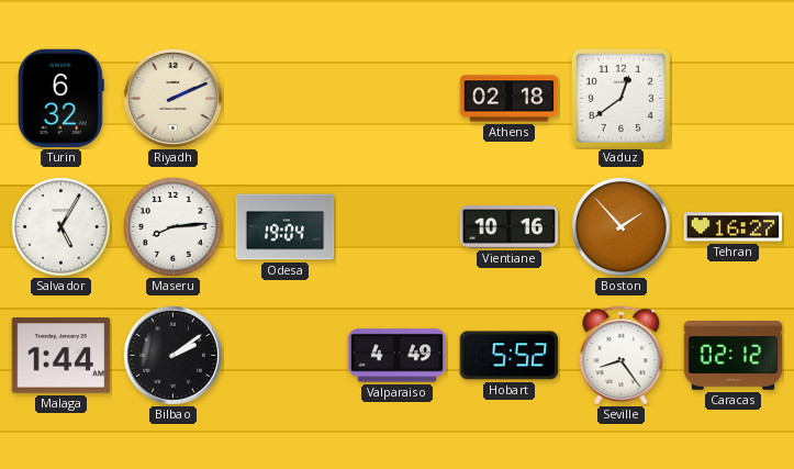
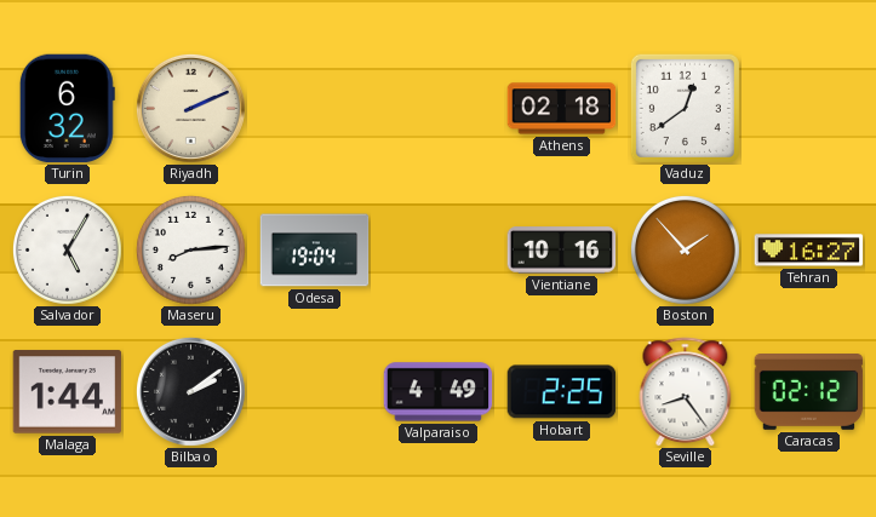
Hobart: 5:52 -> 2:25 (562, 392)
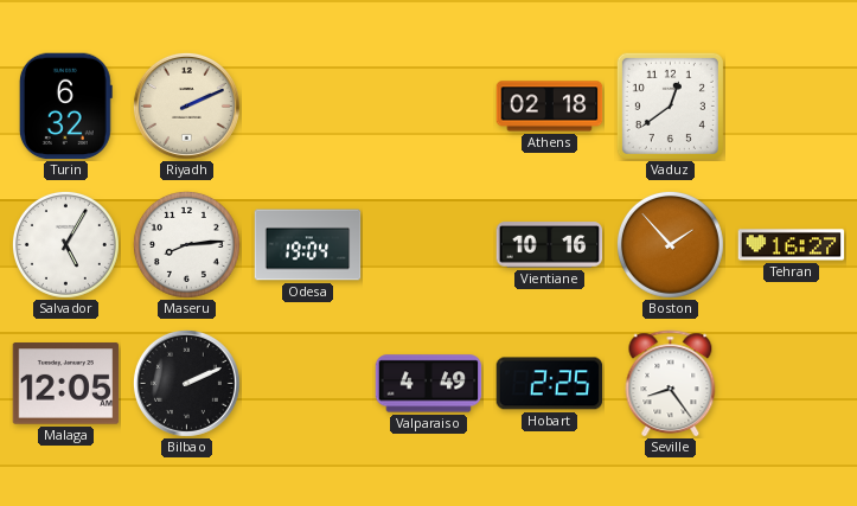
Malaga: 1:44 -> 12:05 (66, 384)
Bilbao: 2:09 -> 2:11 (186, 383)
Caracas: 02:12 -> none (809, 392)
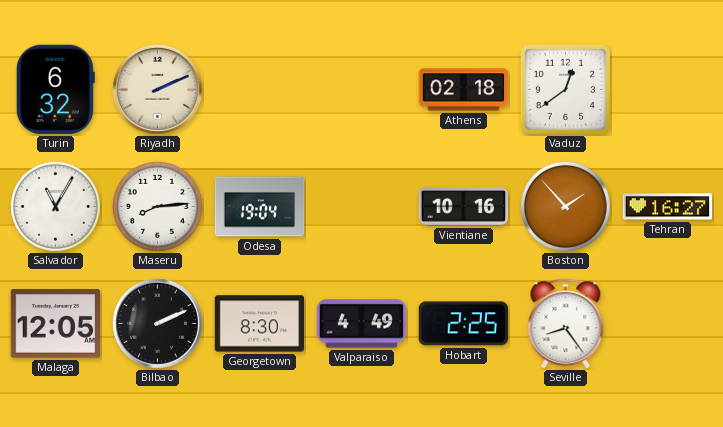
Salvador: 5:05 -> 11:05 (55, 206)
Georgetown: none -> 8:30 (260, 324)
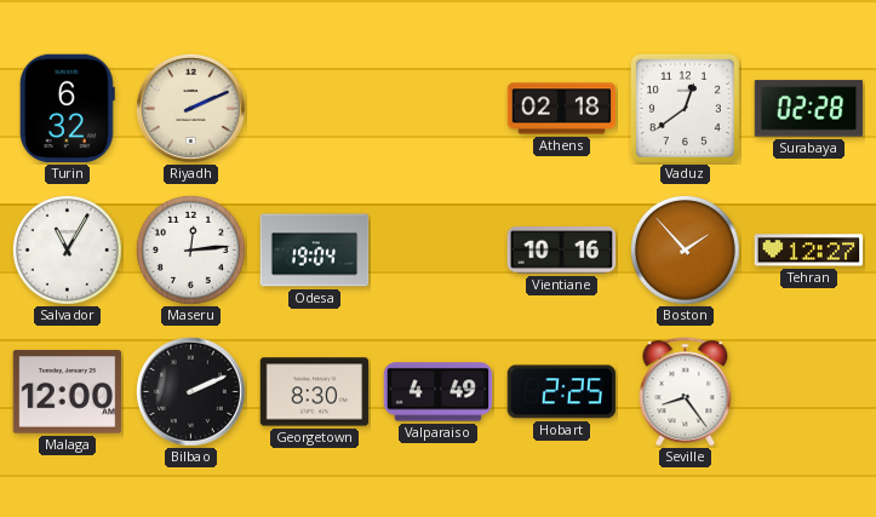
Surabaya: none -> 02:28 (809, 109)
Maseru: 8:14 -> 12:14 (190, 249)
Tehran: 16:27 -> 12:27 (809, 251)
Malaga: 12:05 -> 12:00 (68, 392)
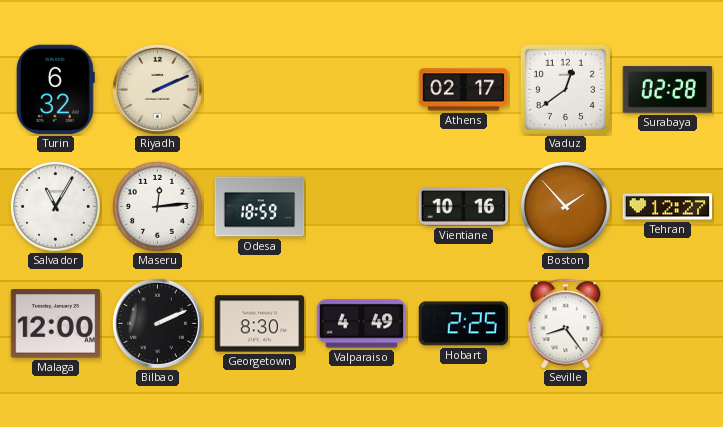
Athens: 02:18 -> 02:17 (464, 90)
Odesa: 19:04 -> 18:59 (260, 207)
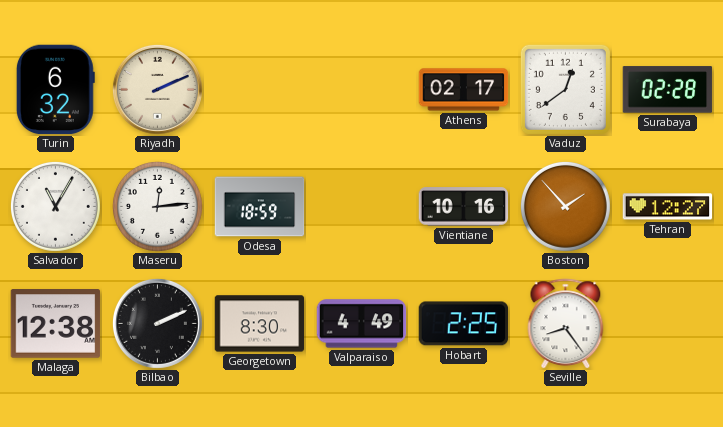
Malaga: 12:00 -> 12:38 (56, 324)
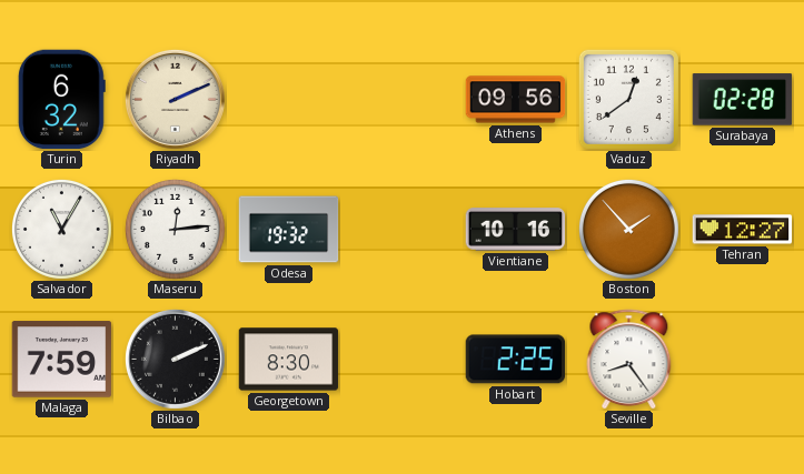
Athens: 02:17 -> 09:56 (516, 100)
Odesa: 18:59 -> 19:32 (289, 230)
Malaga: 12:38 -> 7:59 (62, 360)
Valparaiso: 4:49 -> none (362, 324)
